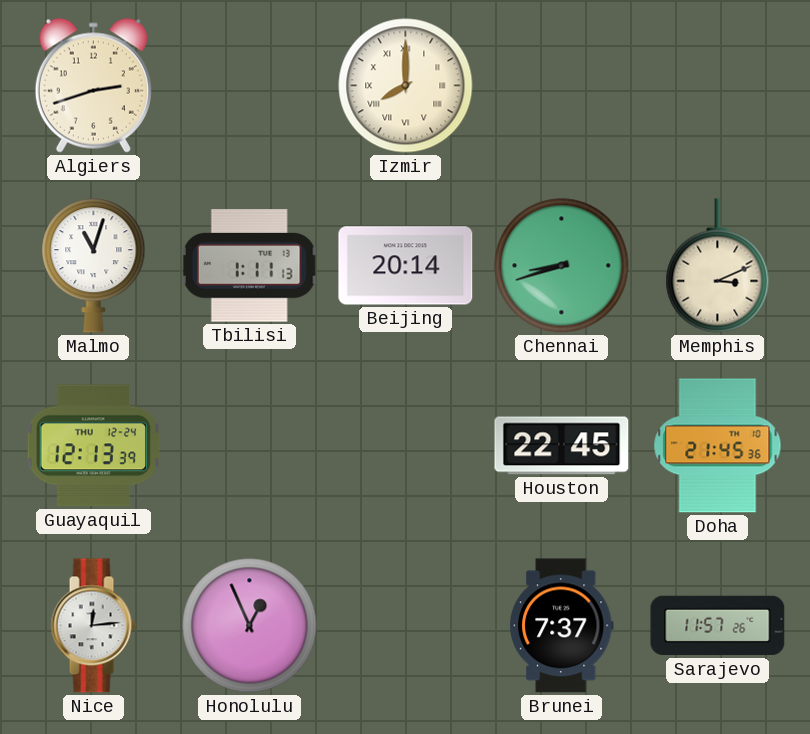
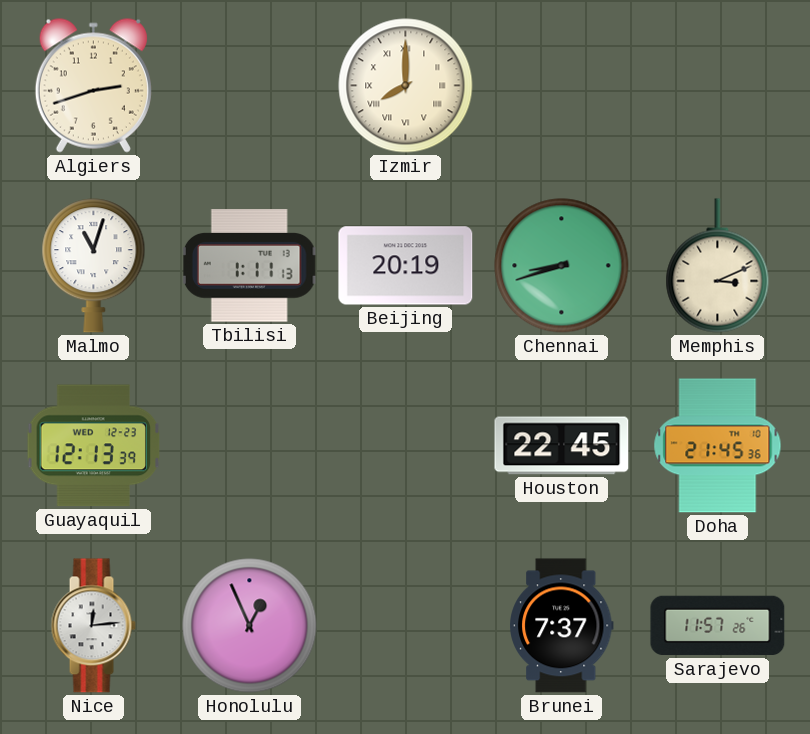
Beijing: 20:14 -> 20:19 (406, 266)
Guayaquil date: THU 12-24 -> WED 12-23 (94, 446)
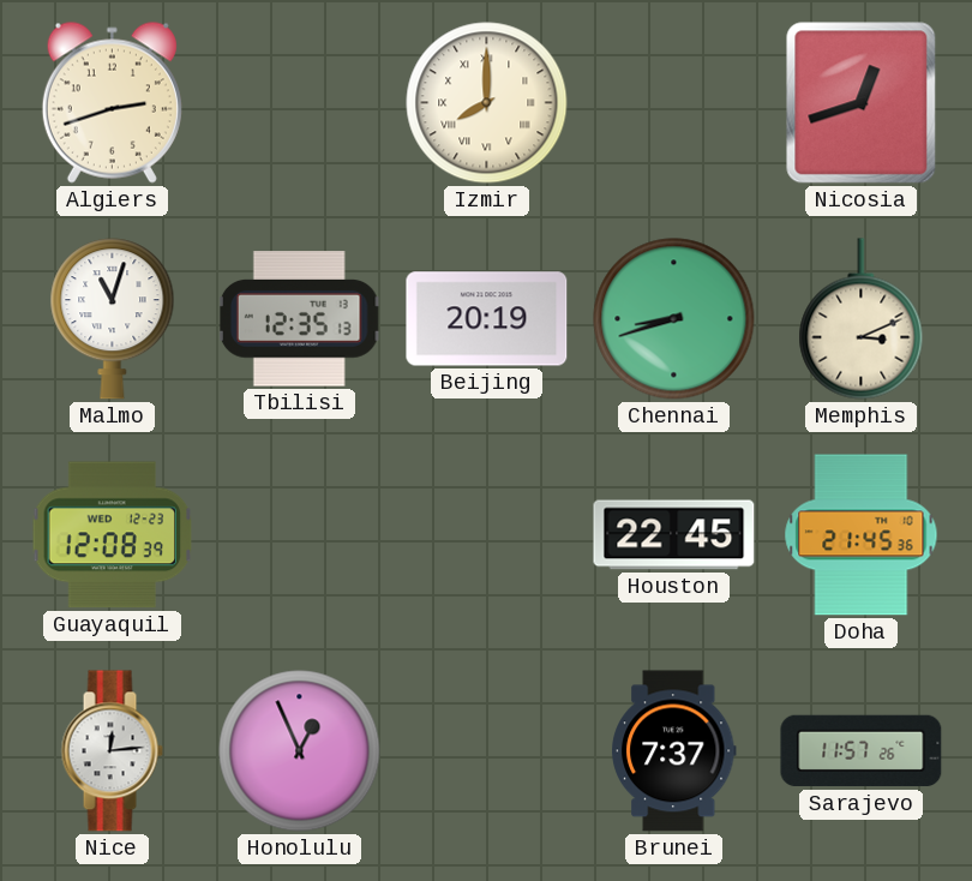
Nicosia: none -> 12:42 (862, 103)
Tbilisi: 1:11 -> 12:35 (299, 319)
Guayaquil: 12:13 -> 12:08 (113, 535)
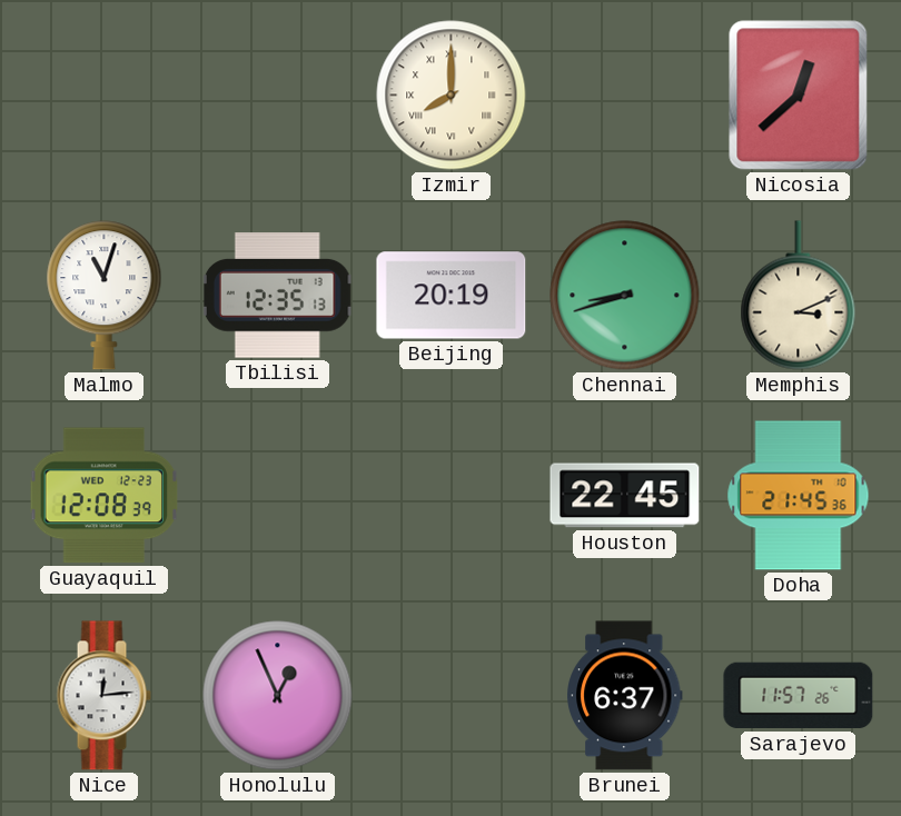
Algiers: 2:42 -> none (112, 102)
Nicosia: 12:42 -> 12:38 (799, 96)
Brunei: 7:37 -> 6:37 (625, 696)
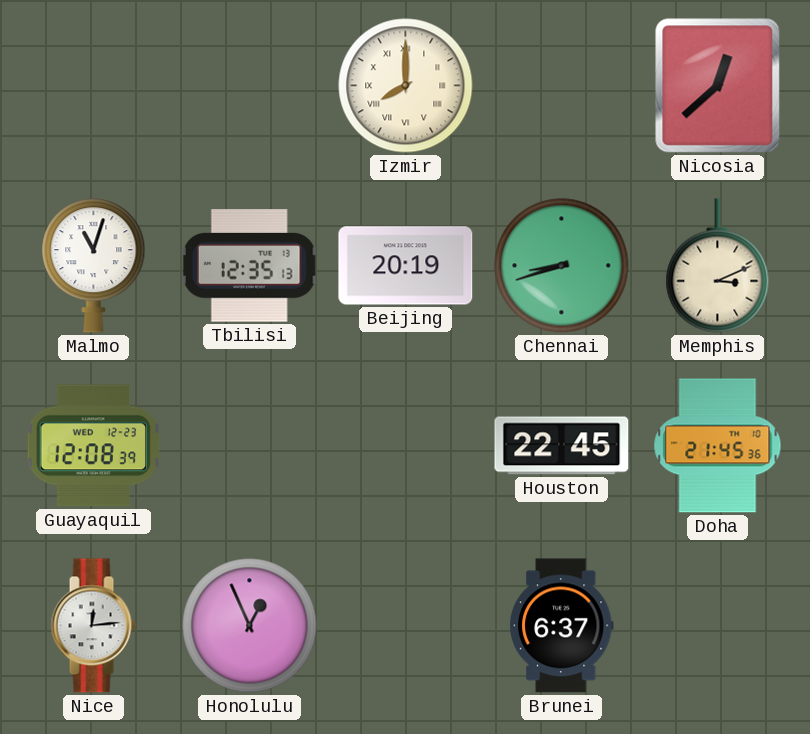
Sarajevo: 11:57 -> none (799, 696)
